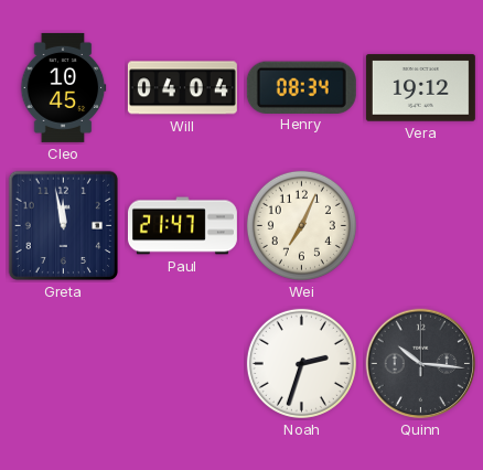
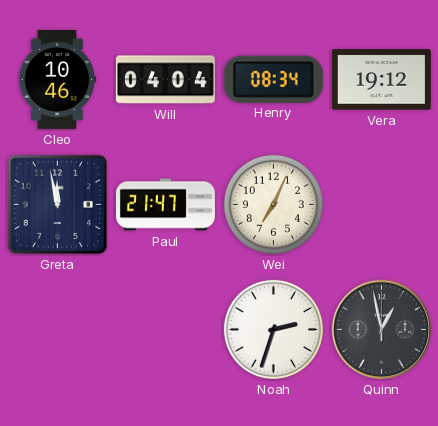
Cleo: 10:45 -> 10:46 (57, 79)
Quinn: 10:16 -> 12:58 (382, 330)
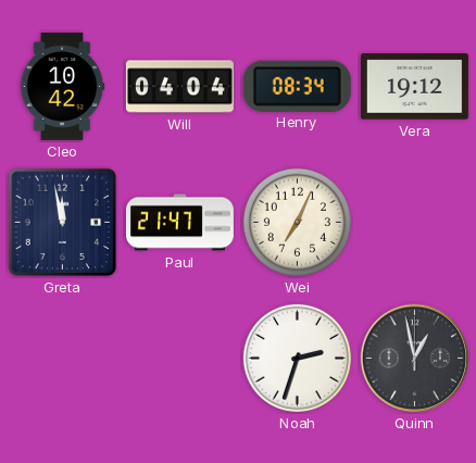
Cleo: 10:46 -> 10:42 (62, 86)
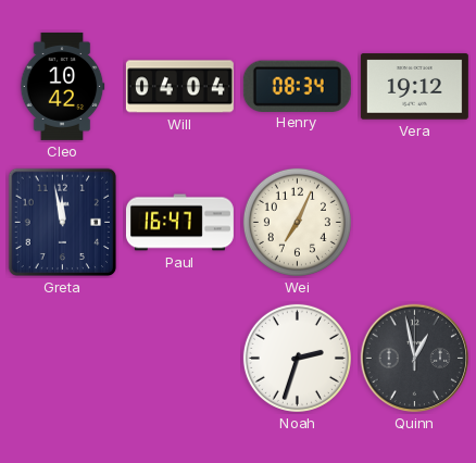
Paul: 21:47 -> 16:47 (179, 223)
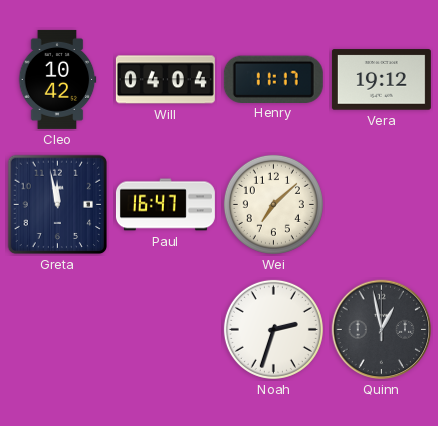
Henry: 08:34 -> 11:17 (273, 79)
Wei: 7:04 -> 7:08 (273, 204)
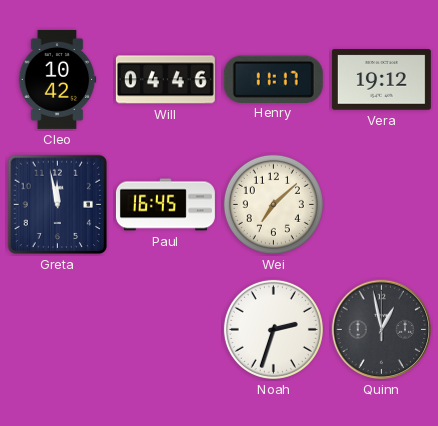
Will: 04:04 -> 04:46 (165, 80)
Paul: 16:47 -> 16:45 (165, 205)
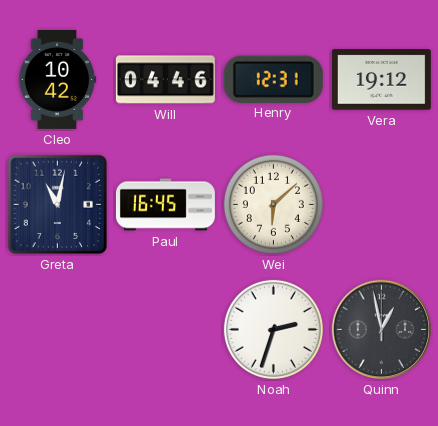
Henry: 11:17 -> 12:31 (273, 79)
Greta: 11:58 -> 11:02 (58, 205)
Wei: 7:08 -> 6:08 (273, 204)
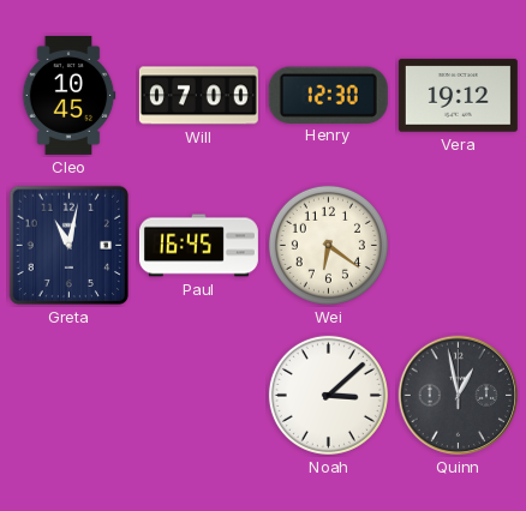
Cleo: 10:42 -> 10:45 (68, 95)
Will: 04:46 -> 07:00 (198, 96)
Henry: 12:31 -> 12:30 (328, 95)
Wei: 6:08 -> 6:21 (328, 245)
Noah: 2:33 -> 3:08 (328, 395)
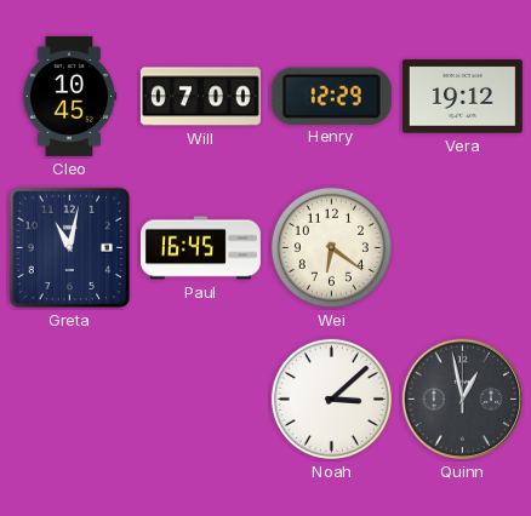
Henry: 12:30 -> 12:29 (331, 96)
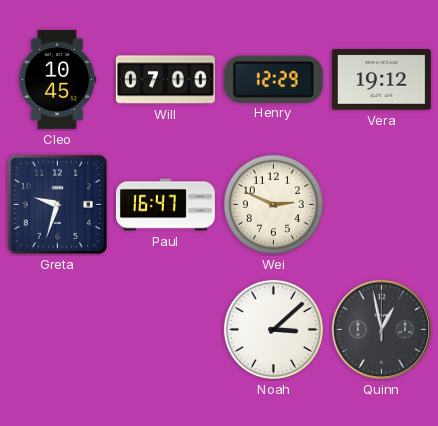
Greta: 11:02 -> 9:33 (58, 205)
Paul: 16:45 -> 16:47 (165, 205)
Wei: 6:21 -> 2:49 (273, 204)
